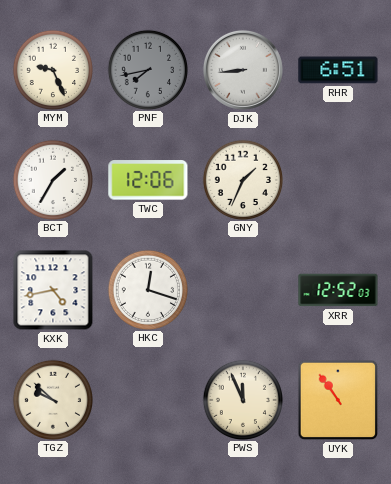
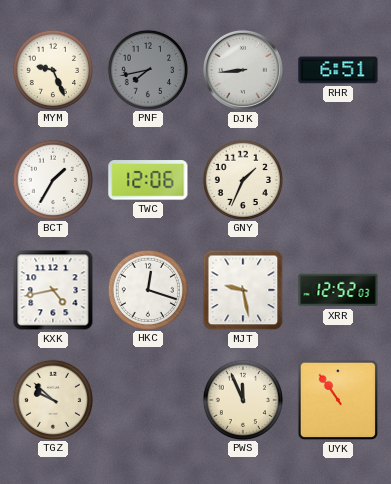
MJT: none -> 9:28 (243, 290)
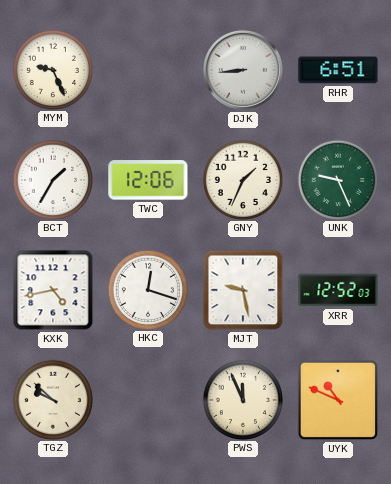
PNF: 7:43 -> none (147, 69)
UNK: none -> 9:26 (337, 179)
UYK: 10:54 -> 10:49 (338, 400)
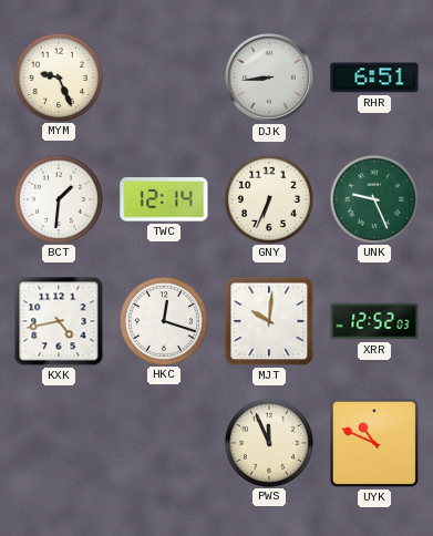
BCT: 1:35 -> 1:31 (58, 198)
TWC: 12:06 -> 12:14 (164, 199)
GNY: 1:34 -> 6:34 (268, 198)
MJT: 9:28 -> 10:01 (269, 321)
TGZ: 9:52 -> none (52, 399)
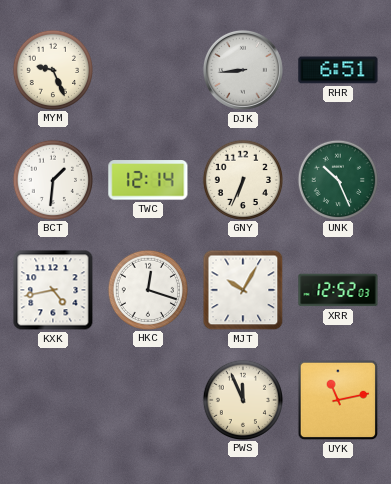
UNK: 9:26 -> 10:26 (337, 179)
MJT: 10:01 -> 10:05 (243, 290)
UYK: 10:49 -> 11:13 (338, 400)
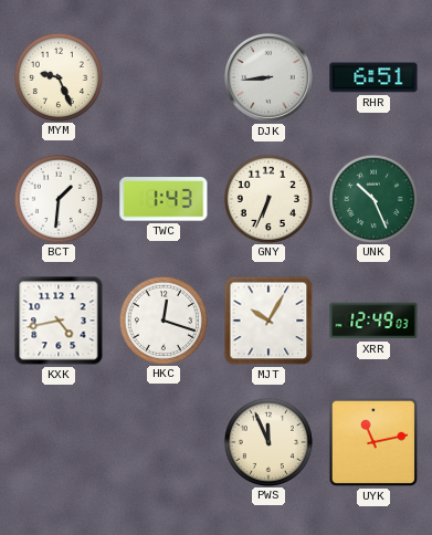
TWC: 12:14 -> 1:43 (164, 199)
XRR: 12:52 -> 12:49 (373, 321)
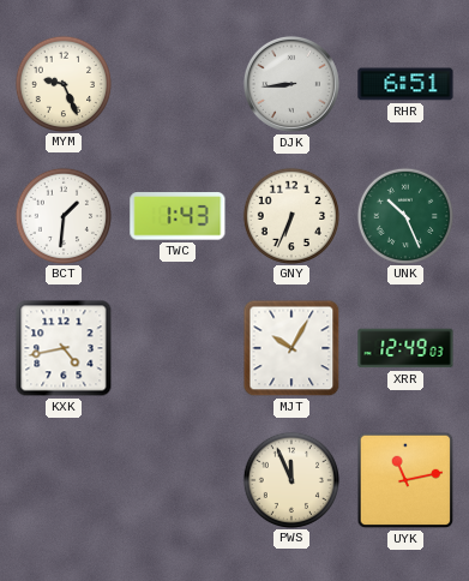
HKC: 12:18 -> none (162, 319)
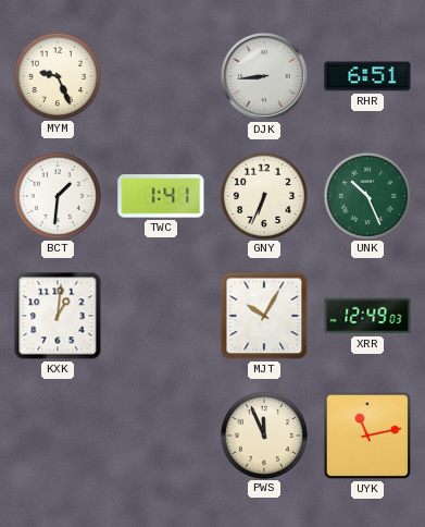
TWC: 1:43 -> 1:41 (161, 196)
KXK: 4:43 -> 1:01 (58, 316)
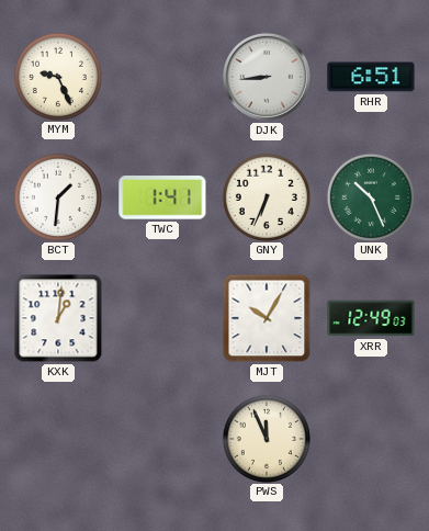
UYK: 11:13 -> none (367, 436)
